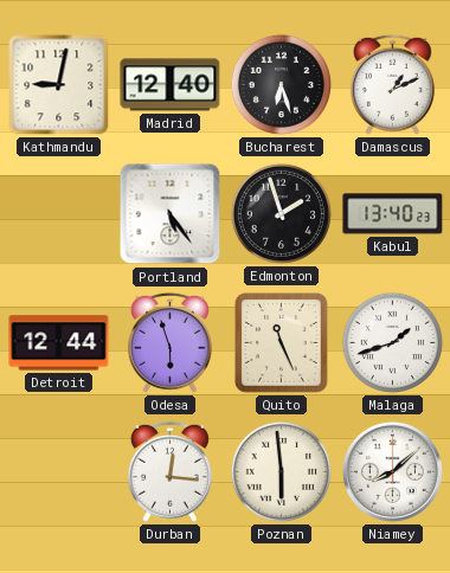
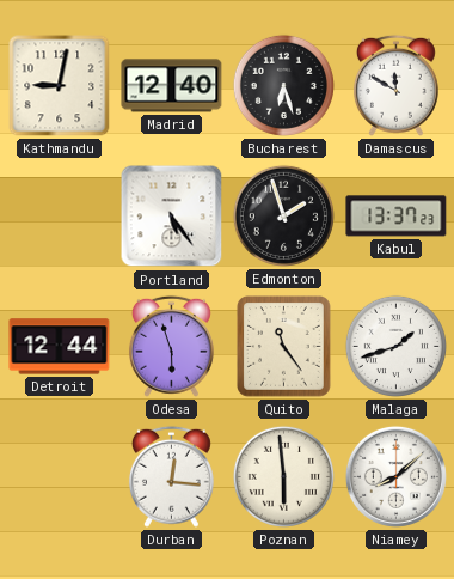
Damascus: 1:11 -> 11:50 (395, 85)
Kabul: 13:40 -> 13:37 (397, 217)
Quito: 11:26 -> 11:24 (284, 347)
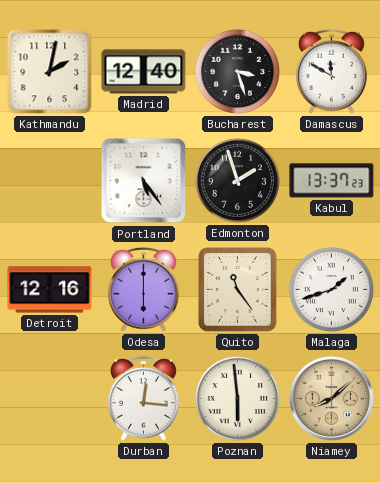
Kathmandu: 9:02 -> 2:02 (50, 72)
Bucharest: 6:27 -> 3:27 (237, 71)
Detroit: 12:44 -> 12:16 (50, 290)
Odesa: 5:57 -> 6:00 (143, 289)
Niamey dial: white -> champagne (331, 398)
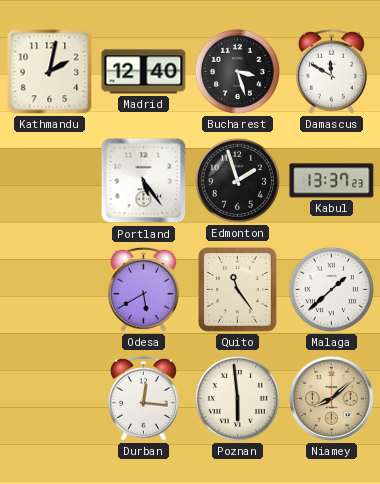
Detroit: 12:16 -> none (50, 290)
Odesa: 6:00 -> 5:40 (143, 289)
Malaga: 1:42 -> 1:38 (331, 289)
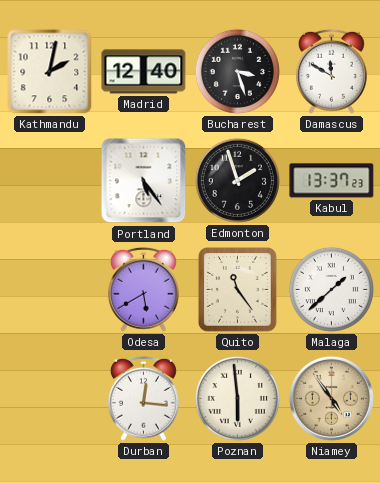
Niamey: 8:08 -> 4:54 (331, 398)
